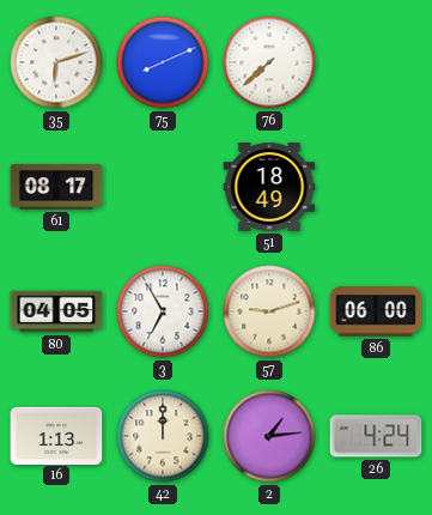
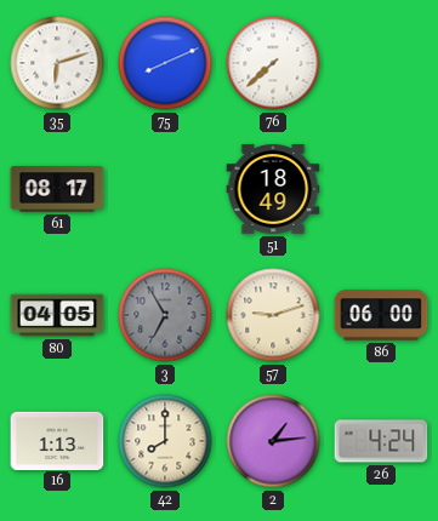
3 dial: white -> grey (165, 315)
42: 12:00 -> 8:00 (165, 441)
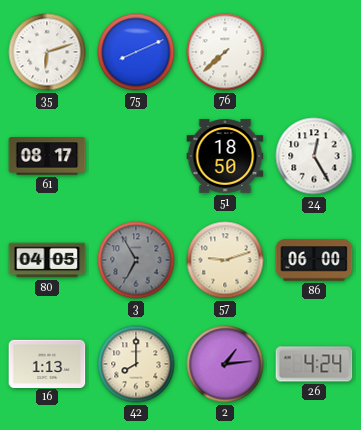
51: 18:49 -> 18:50 (225, 156)
24: none -> 12:25 (314, 156)
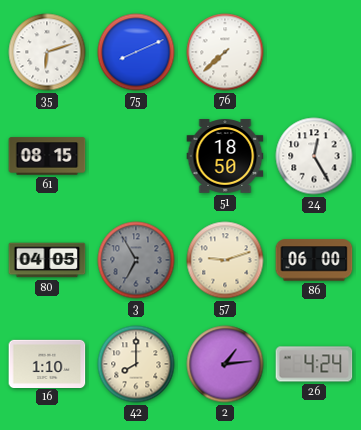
61: 08:17 -> 08:15 (47, 156)
16: 1:13 -> 1:10 (47, 363)
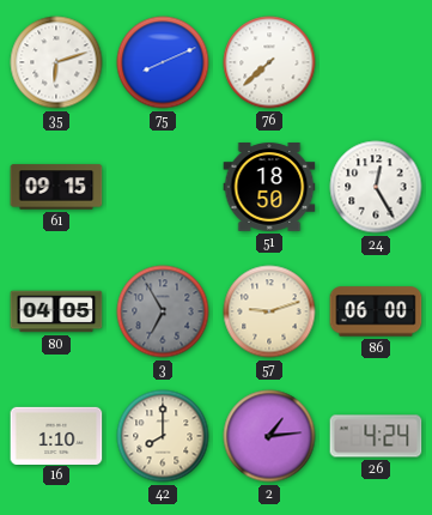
61: 08:15 -> 09:15 (56, 187)
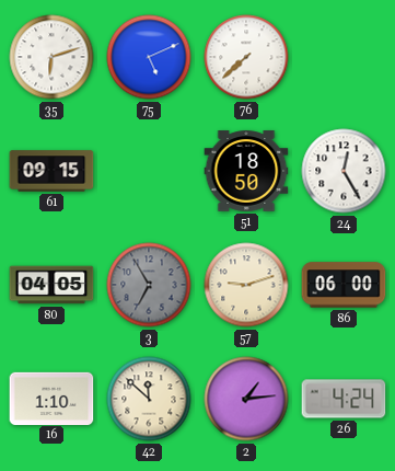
75: 8:11 -> 5:11 (149, 57)
42: 8:00 -> 11:52 (149, 399)
